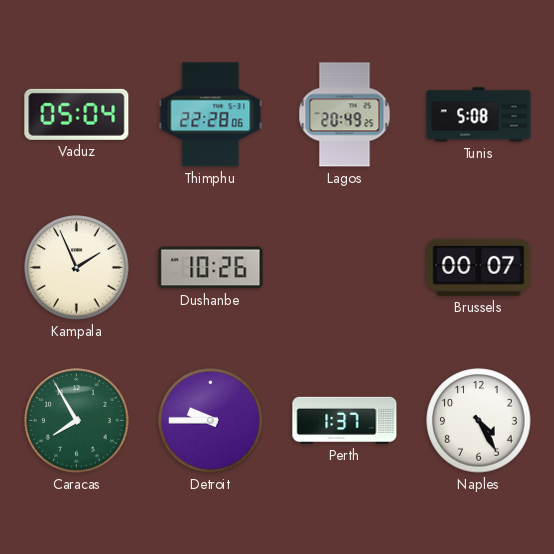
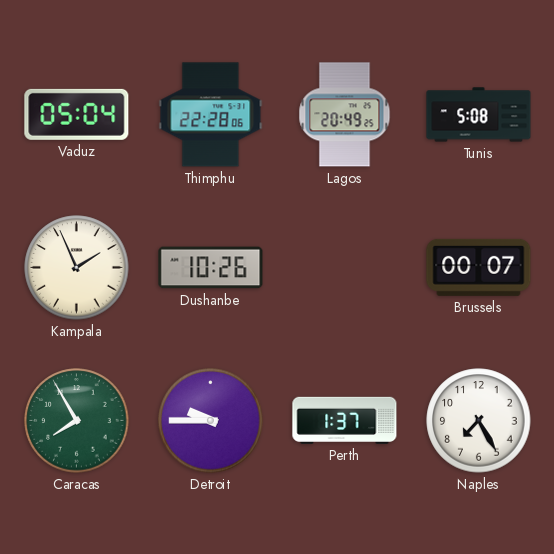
Naples: 4:25 -> 7:25 (479, 421)
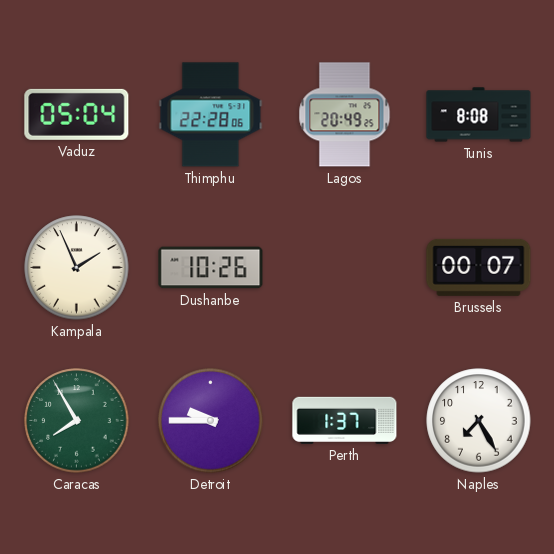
Tunis: 5:08 -> 8:08 (479, 115)
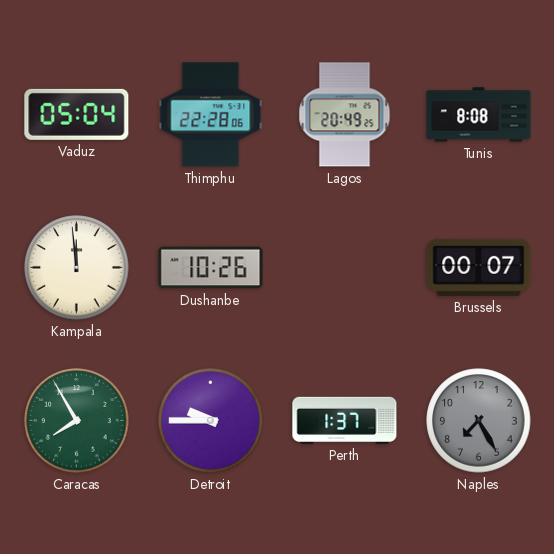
Kampala: 1:56 -> 11:59 (77, 268)
Naples dial: white -> grey (479, 421)
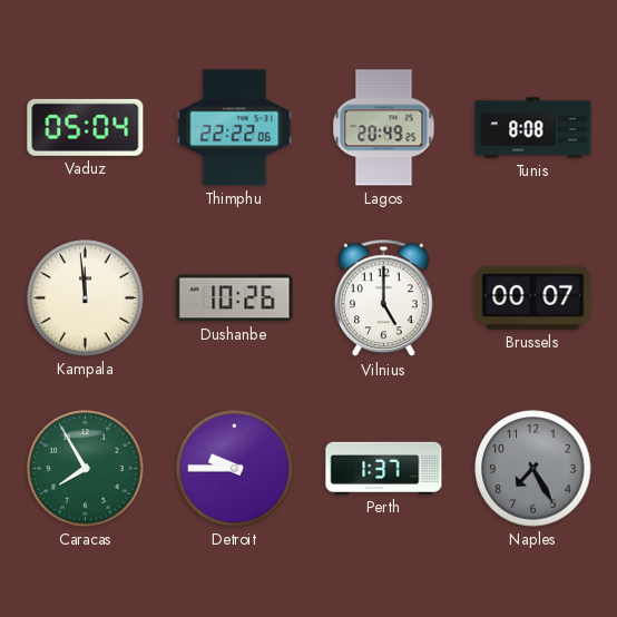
Thimphu: 22:28 -> 22:22 (235, 128)
Vilnius: none -> 5:00 (384, 298)
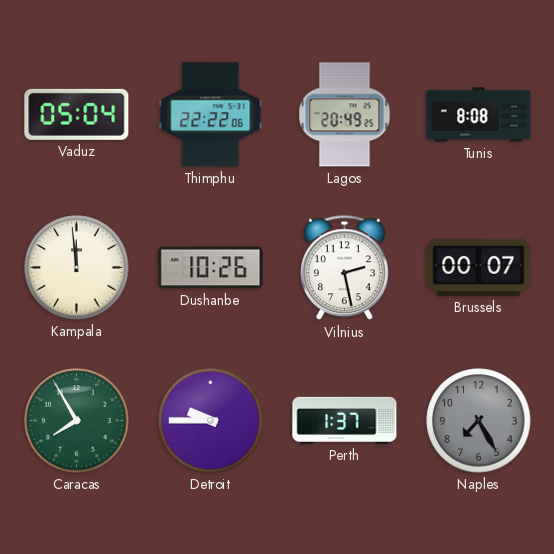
Vilnius: 5:00 -> 2:28 (345, 268)
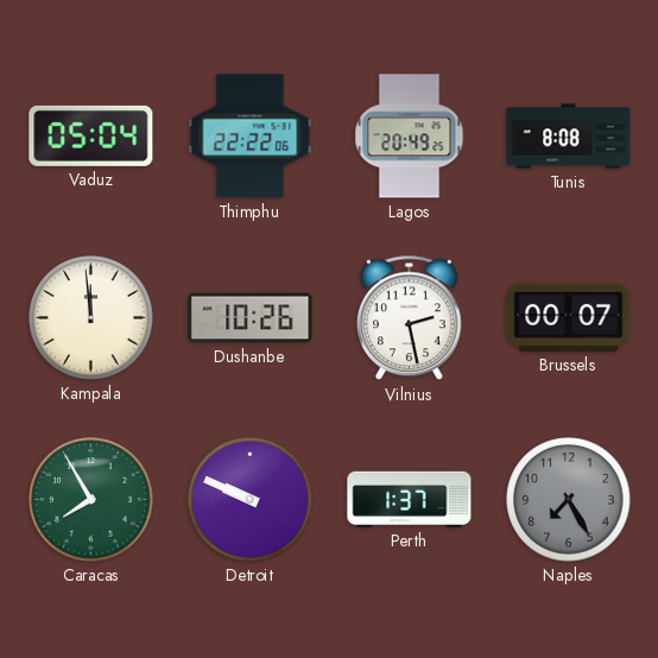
Detroit: 9:45 -> 9:49 (251, 500)
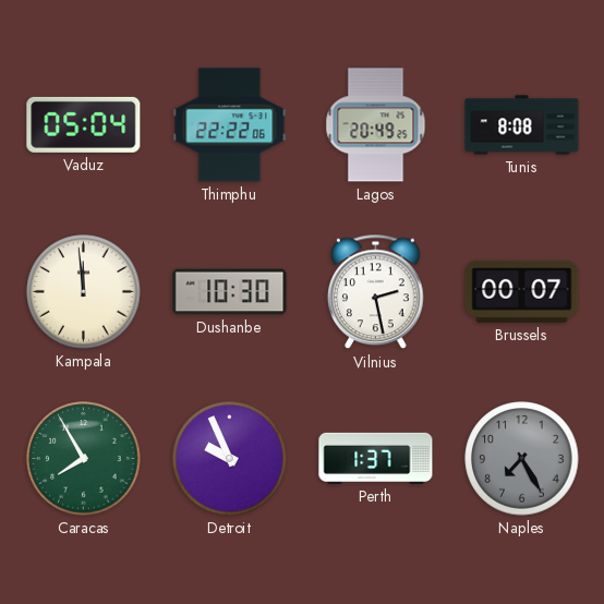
Dushanbe: 10:26 -> 10:30 (230, 292)
Detroit: 9:49 -> 9:56 (230, 459)
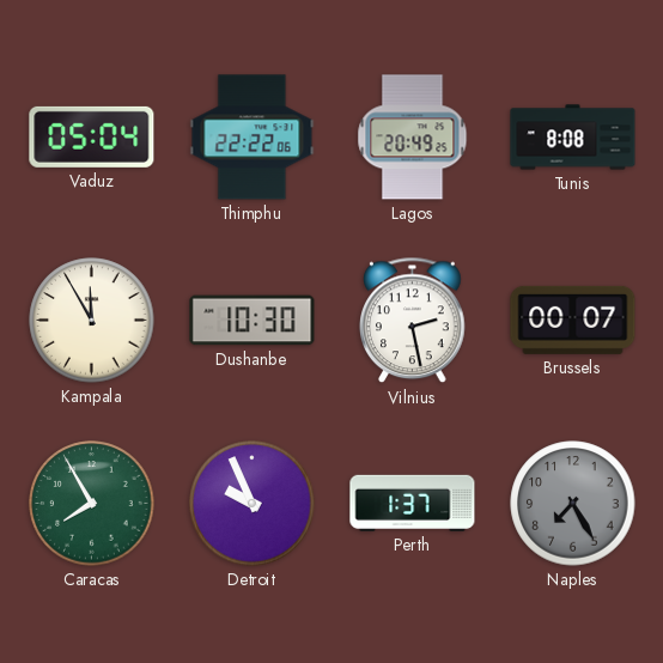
Kampala: 11:59 -> 11:55 (92, 321)
